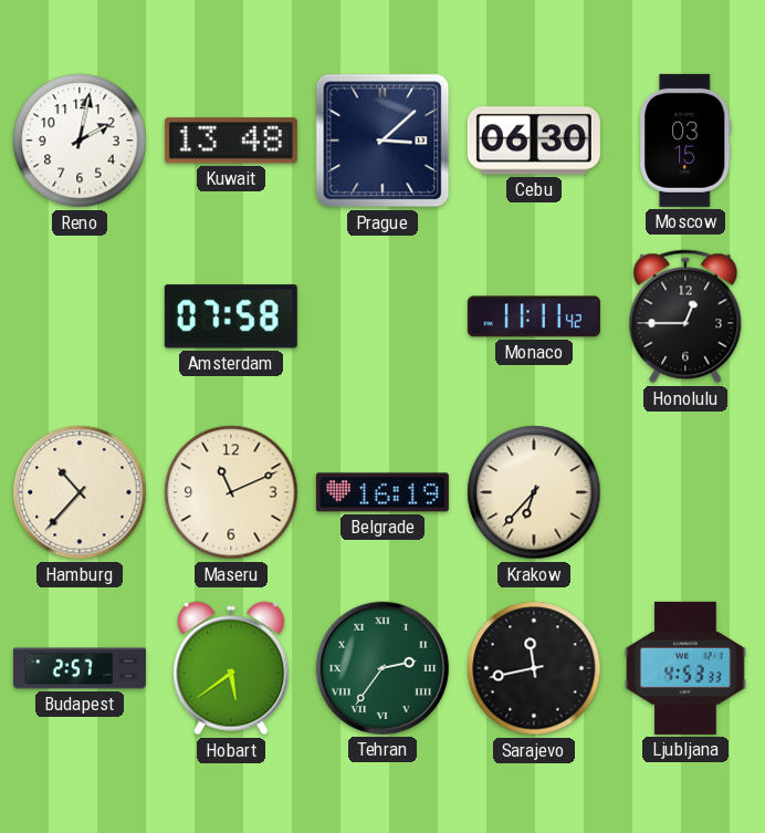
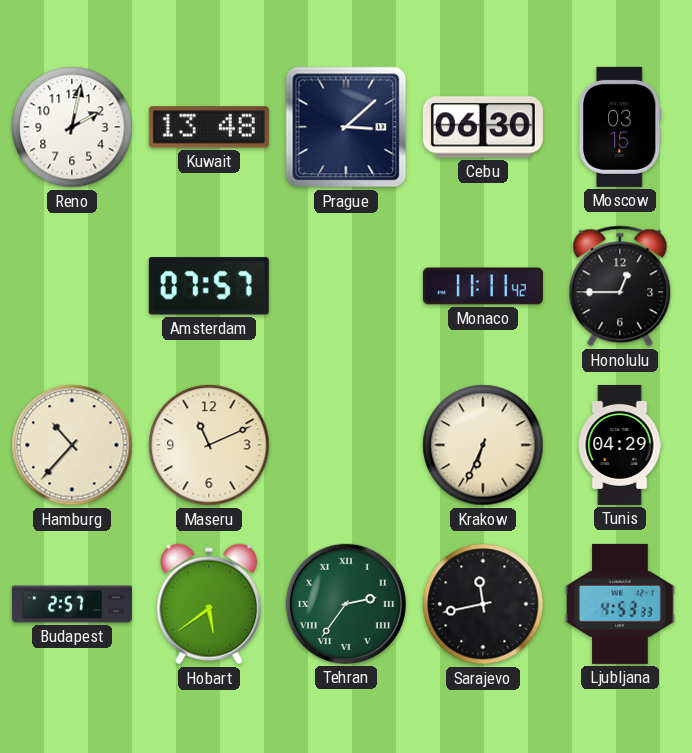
Amsterdam: 07:58 -> 07:57 (209, 286)
Belgrade: 16:19 -> none (382, 492)
Krakow: 6:37 -> 6:34 (483, 445)
Tunis: none -> 04:29 (620, 445)
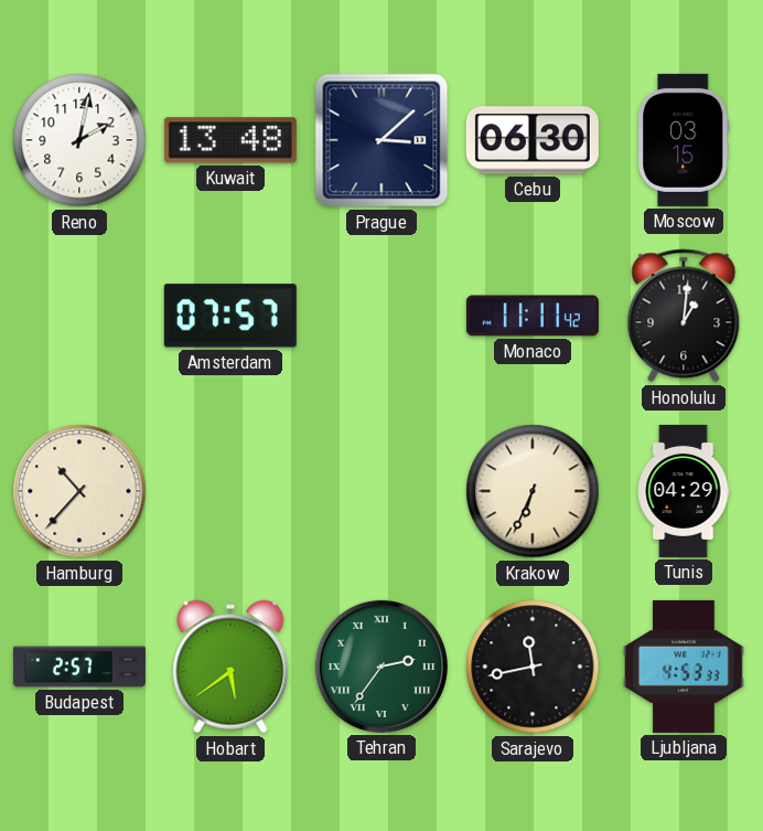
Honolulu: 12:45 -> 1:01 (684, 316)
Maseru: 11:11 -> none (209, 445)
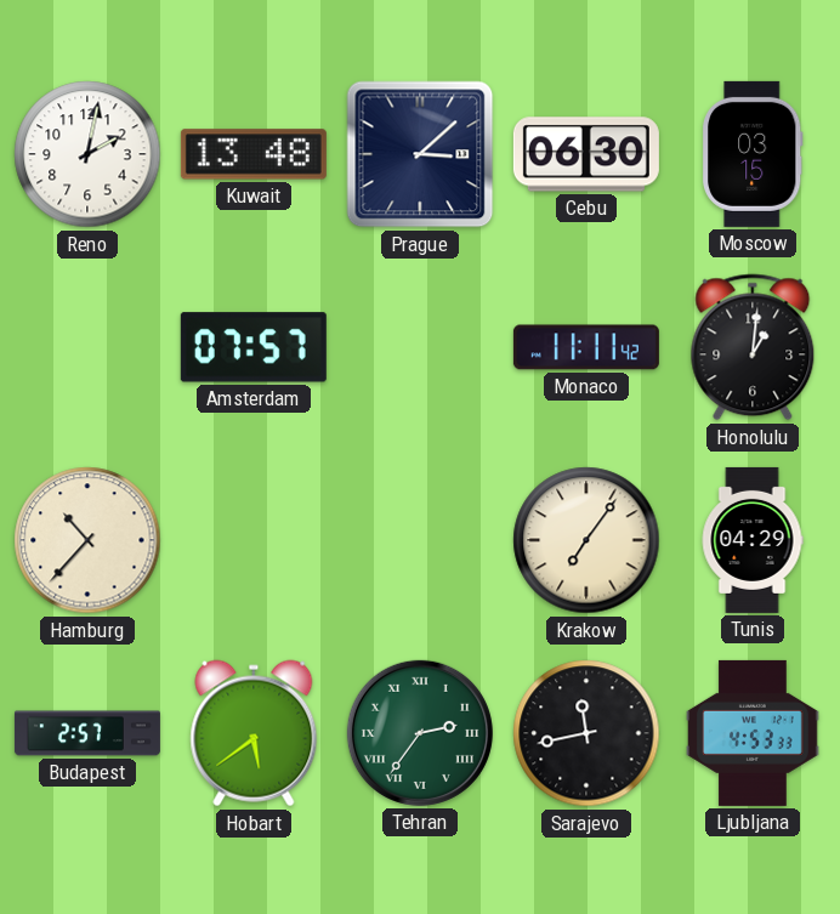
Krakow: 6:34 -> 7:06 (586, 540)
